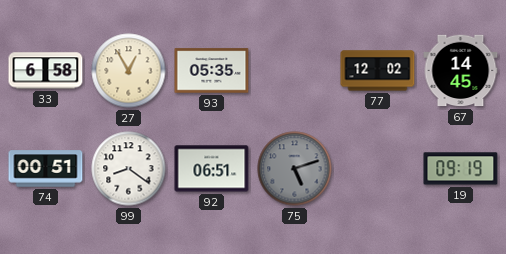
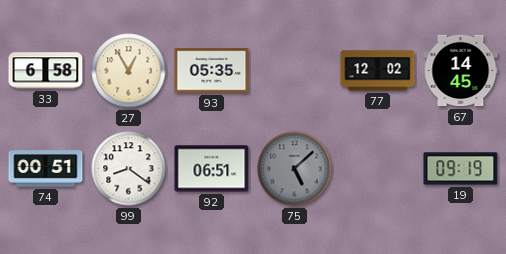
75: 5:12 -> 5:08 (295, 169)
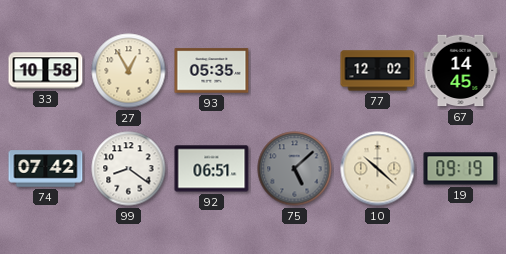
33: 6:58 -> 10:58 (46, 71)
74: 00:51 -> 07:42 (46, 169)
10: none -> 10:22 (378, 169)
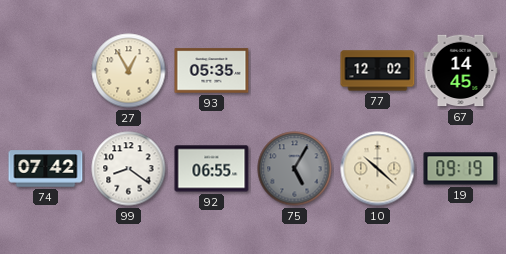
33: 10:58 -> none (46, 71)
92: 06:51 -> 06:55 (212, 169)
75: 5:08 -> 5:05 (295, 169)
